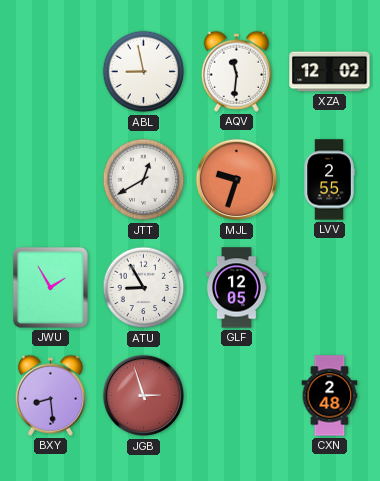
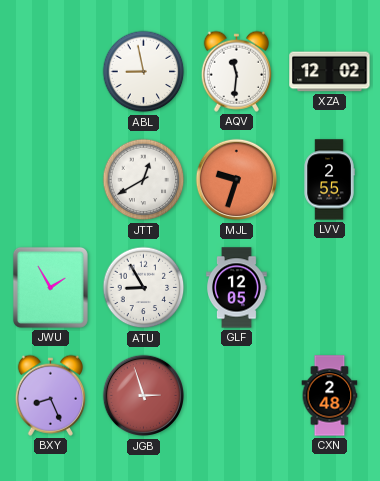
BXY: 8:29 -> 8:26 (50, 395)
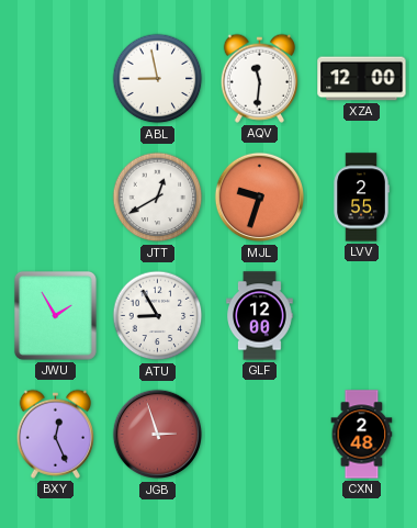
XZA: 12:02 -> 12:00 (362, 79)
GLF: 12:05 -> 12:00 (260, 316)
BXY: 8:26 -> 12:26 (55, 434)
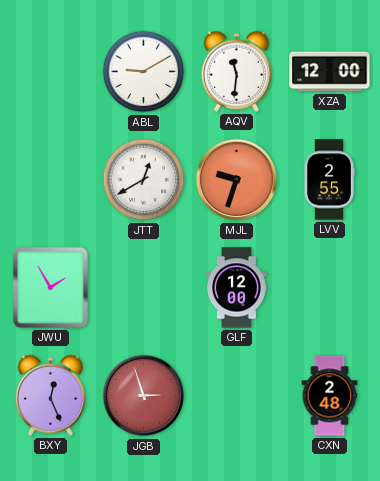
ABL: 8:58 -> 9:10 (144, 72)
ATU: 8:55 -> none (158, 316)
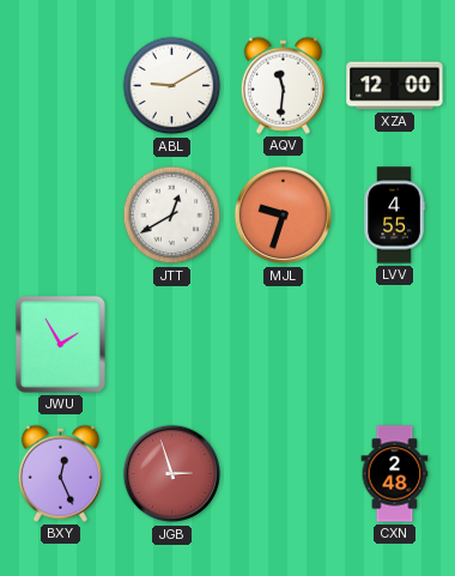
LVV: 2:55 -> 4:55 (394, 216)
GLF: 12:00 -> none (237, 288)
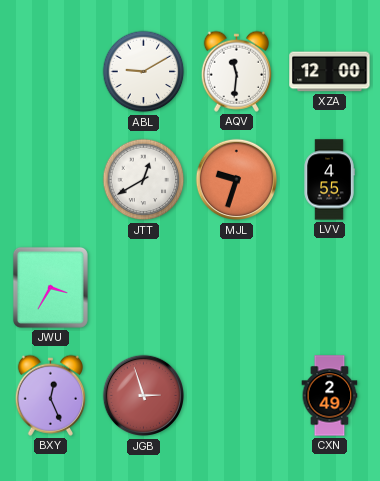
JWU: 1:55 -> 3:35 (50, 287)
CXN: 2:48 -> 2:49 (330, 396)
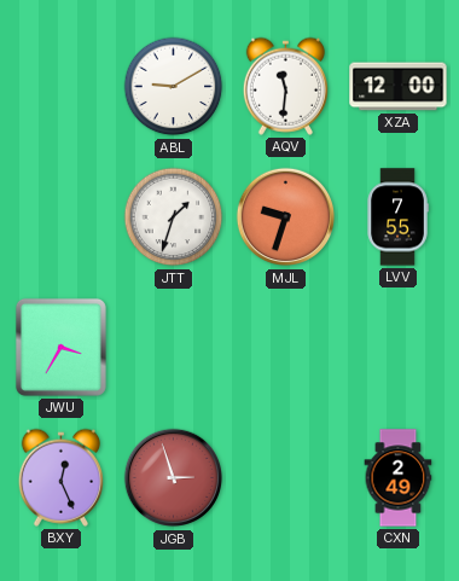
JTT: 12:40 -> 1:33 (174, 217)
LVV: 4:55 -> 7:55 (397, 217)
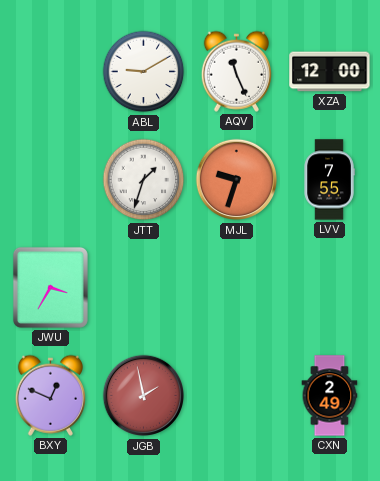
AQV: 11:31 -> 11:26 (236, 71)
BXY: 12:26 -> 12:49 (50, 395)
JGB: 2:57 -> 1:58 (144, 396)
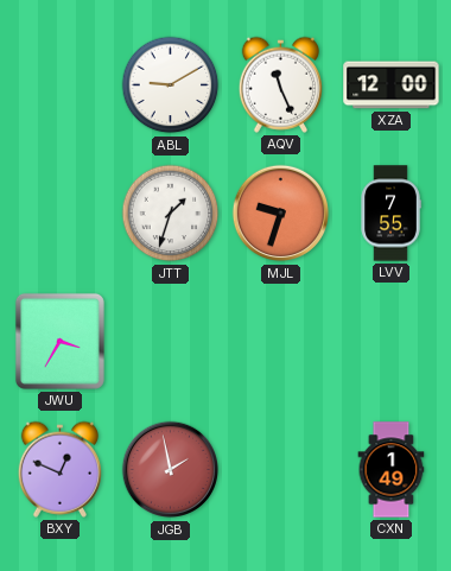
CXN: 2:49 -> 1:49 (392, 470)
